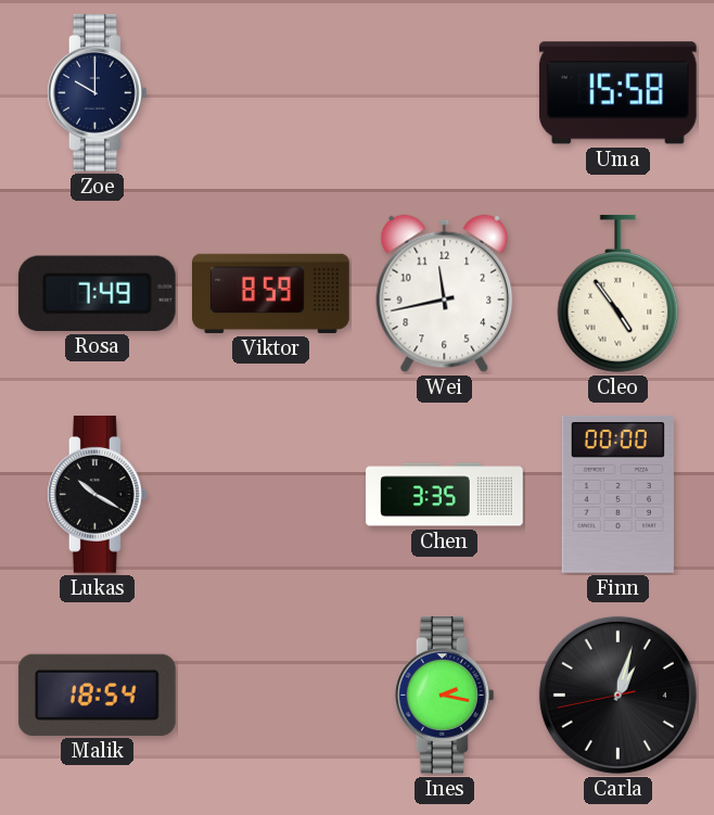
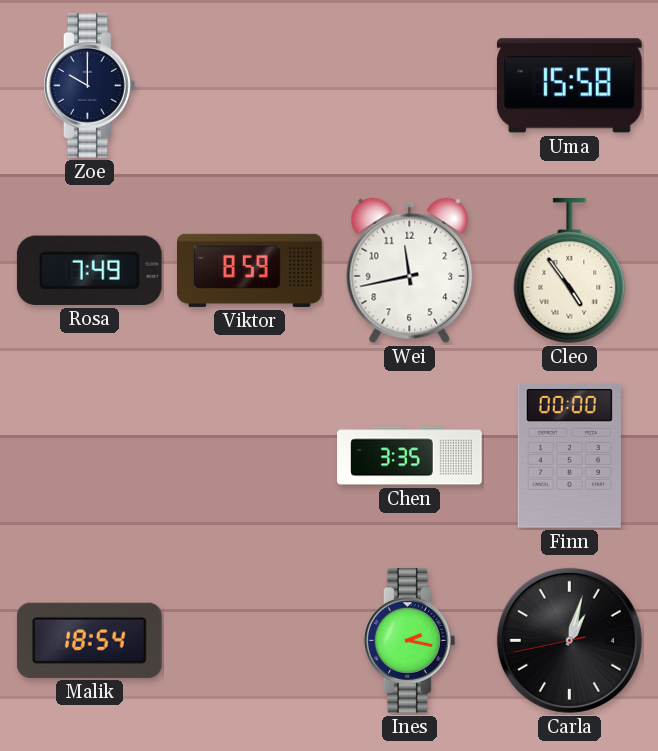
Lukas: 10:20 -> none (97, 495)
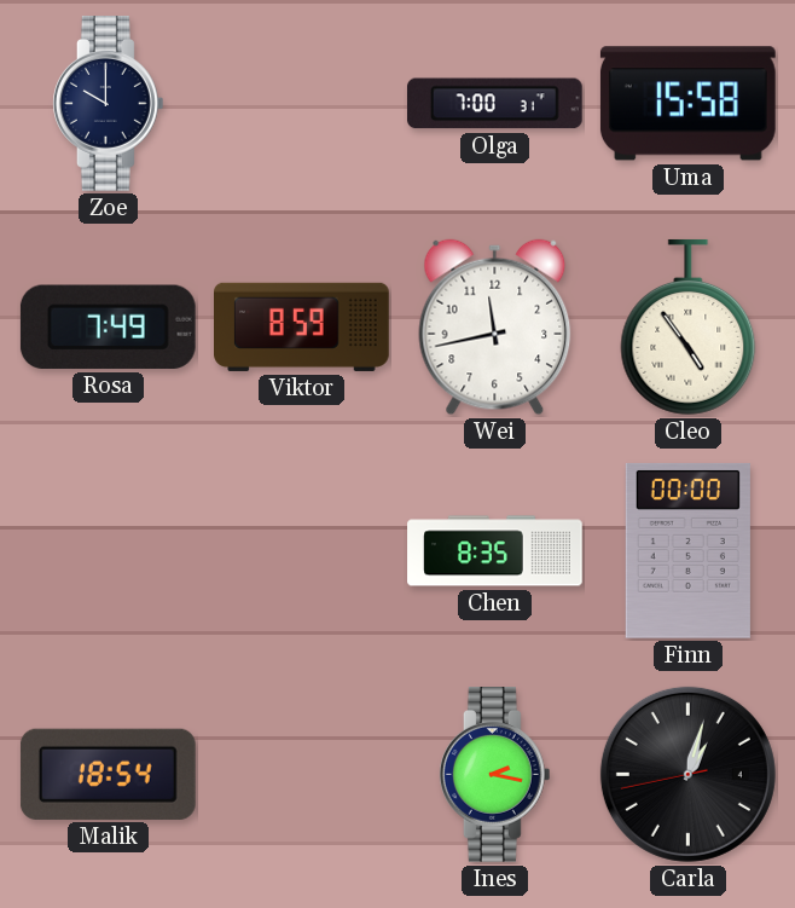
Olga: none -> 7:00 (494, 104)
Chen: 3:35 -> 8:35 (495, 551)
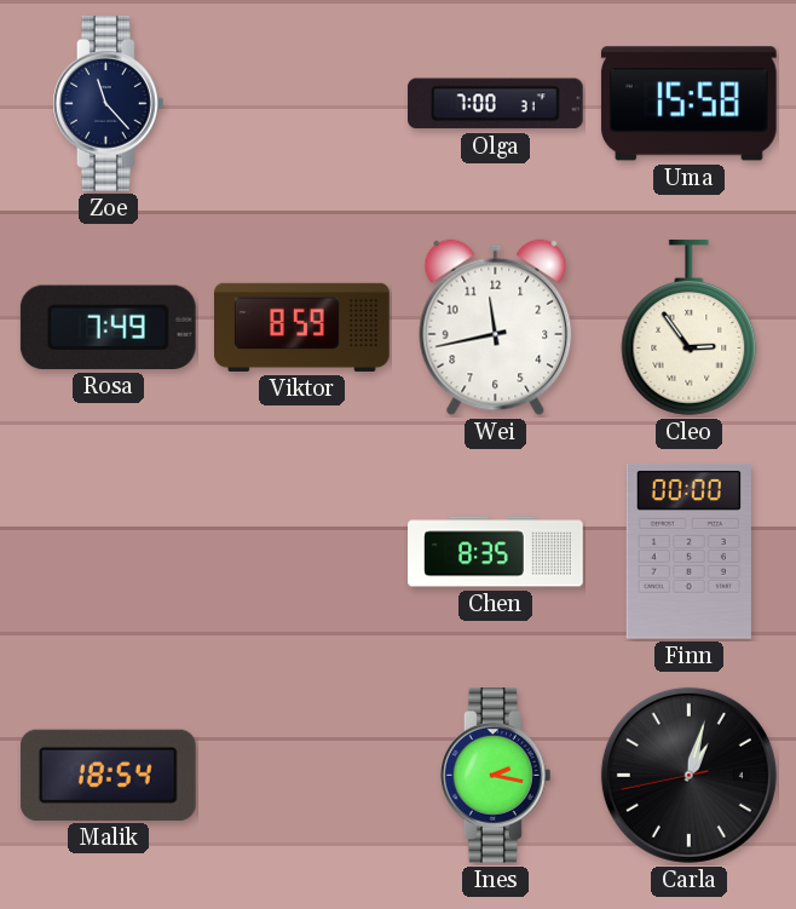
Zoe: 10:00 -> 11:23 (108, 104)
Cleo: 4:54 -> 2:54 (690, 328)
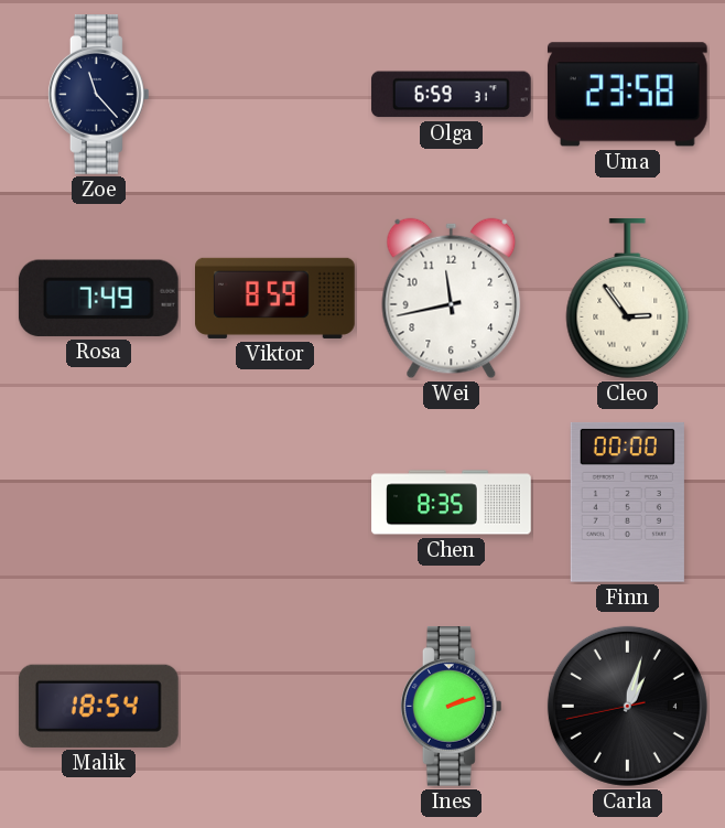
Olga: 7:00 -> 6:59 (451, 95)
Uma: 15:58 -> 23:58 (627, 95)
Ines: 2:17 -> 2:12 (451, 707)
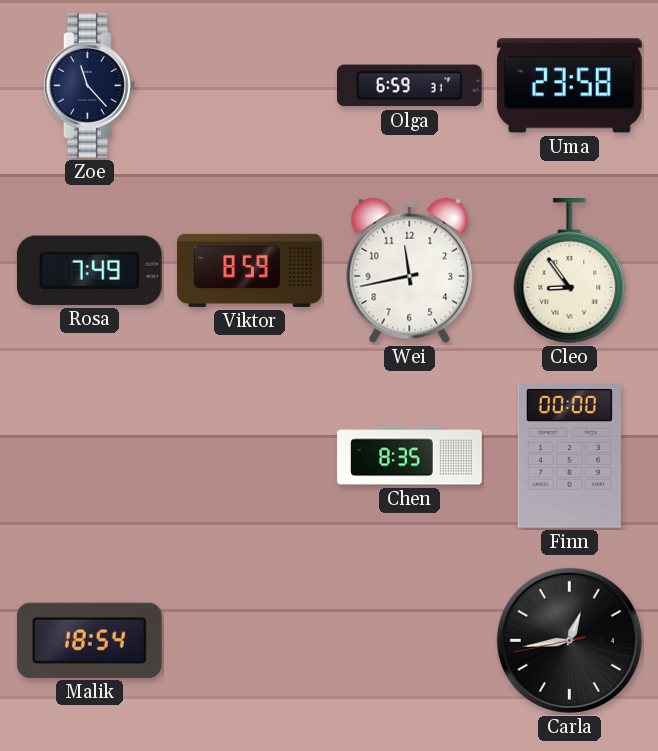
Cleo: 2:54 -> 8:54 (570, 271)
Ines: 2:12 -> none (451, 707)
Carla: 1:02 -> 12:43 (569, 640)
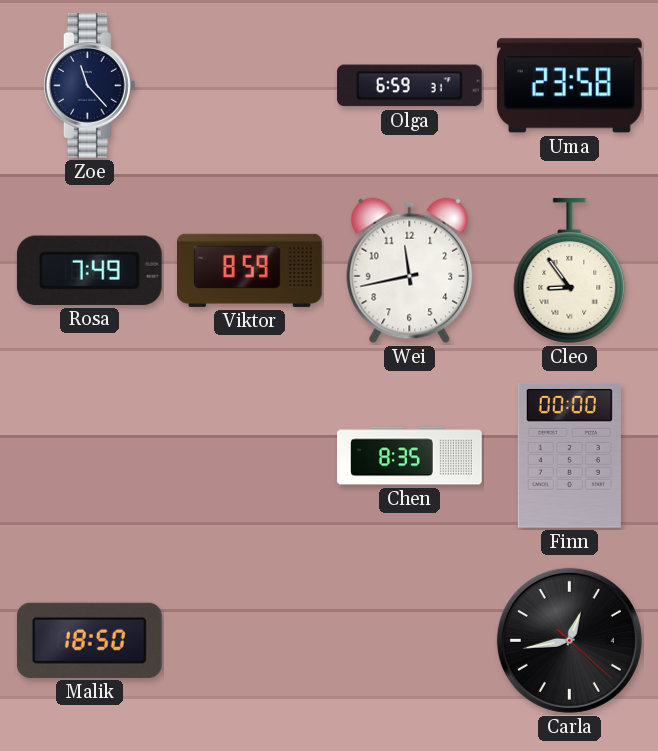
Malik: 18:54 -> 18:50 (89, 640)
Carla: 12:43:43 -> 12:43:22 (569, 640)
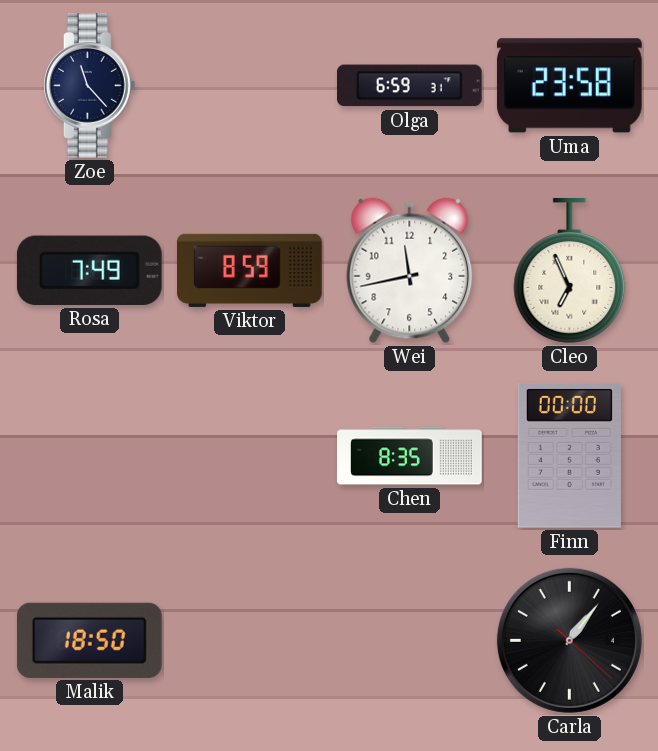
Cleo: 8:54 -> 6:56 (570, 271)
Carla: 12:43 -> 1:06 (569, 640)
